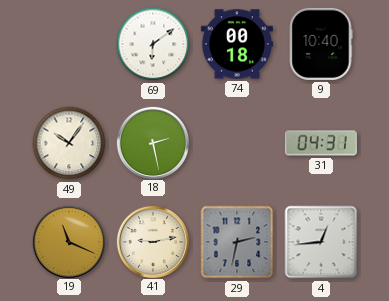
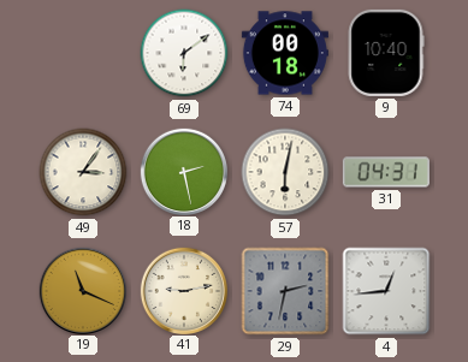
49: 10:06 -> 3:06 (83, 172)
57: none -> 6:02 (285, 172)
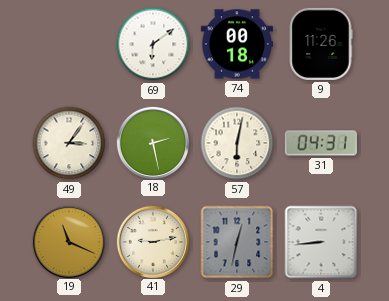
9: 10:40 -> 11:26 (321, 44)
29: 2:32 -> 12:32 (237, 242)
4: 12:44 -> 8:44 (321, 242)
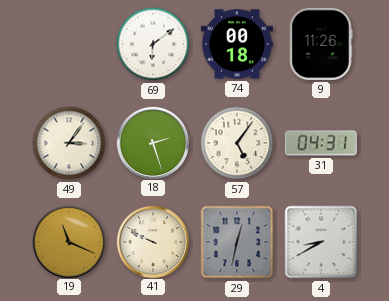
18: 2:28 -> 2:27 (152, 142)
57: 6:02 -> 5:06 (237, 143)
41: 9:13 -> 9:49 (152, 241)
4: 8:44 -> 8:40 (321, 242)
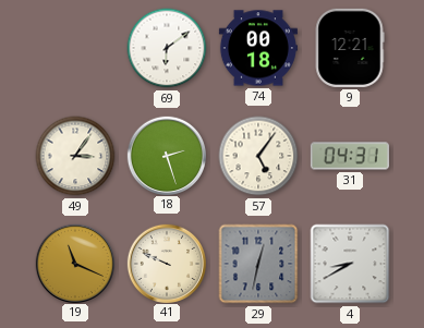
9: 11:26 -> 12:21 (350, 48)
